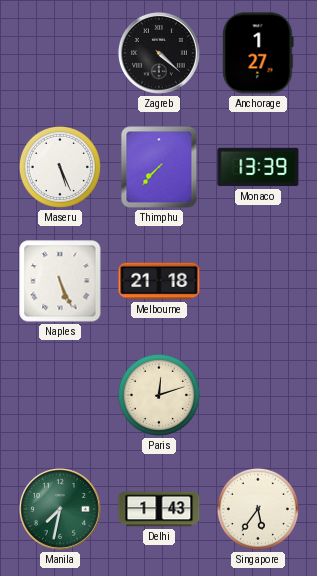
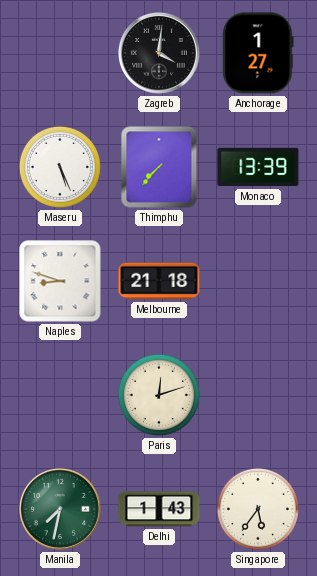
Zagreb: 4:22 -> 4:01 (159, 53)
Naples: 5:26 -> 8:48 (60, 281)
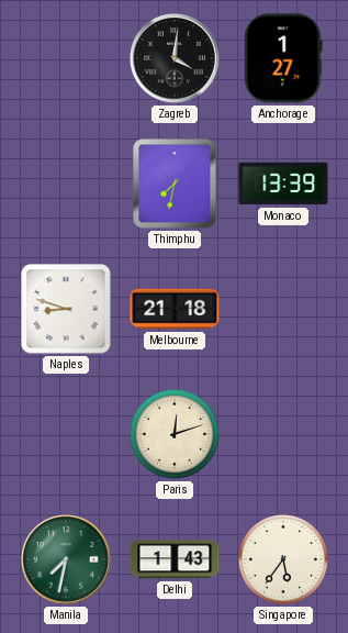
Maseru: 5:26 -> none (60, 167)
Thimphu: 7:37 -> 7:32 (175, 184)
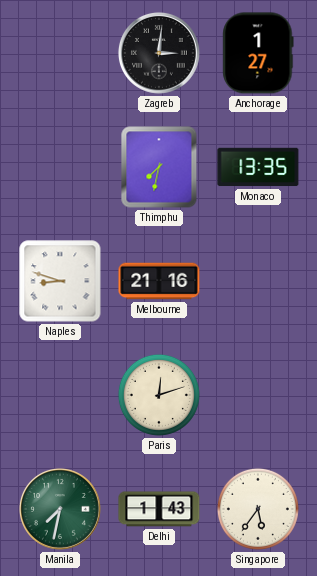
Zagreb: 4:01 -> 3:01 (159, 53)
Monaco: 13:39 -> 13:35 (258, 167)
Melbourne: 21:18 -> 21:16 (159, 281)
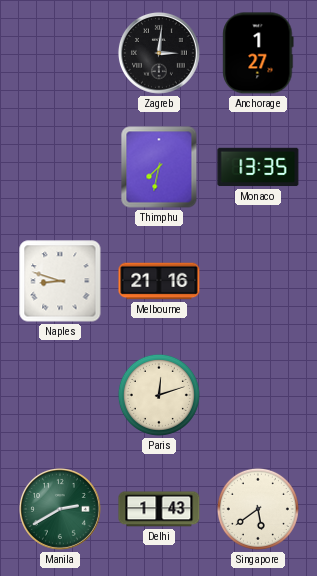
Manila: 7:32 -> 2:40 (60, 509)
Singapore: 5:36 -> 5:39 (258, 509)
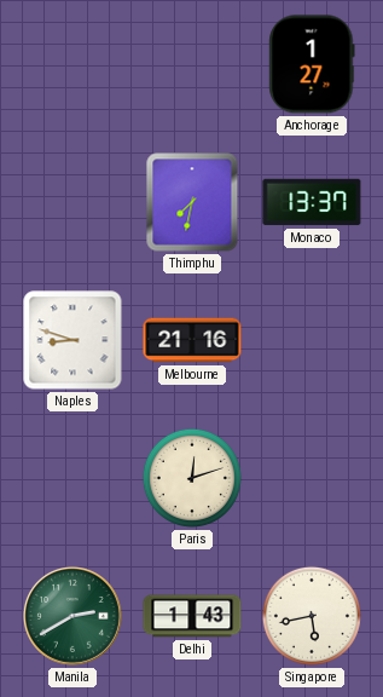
Zagreb: 3:01 -> none (159, 53)
Monaco: 13:35 -> 13:37 (312, 202)
Singapore: 5:39 -> 5:43 (312, 616)
